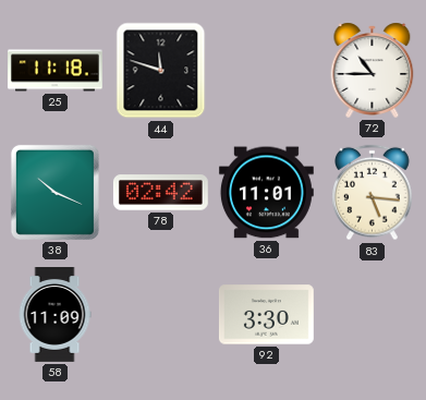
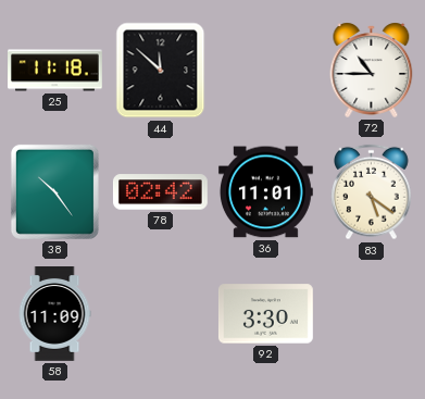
44: 11:48 -> 11:52 (161, 71)
38: 10:19 -> 10:24 (54, 191)
83: 5:16 -> 5:21 (372, 192)
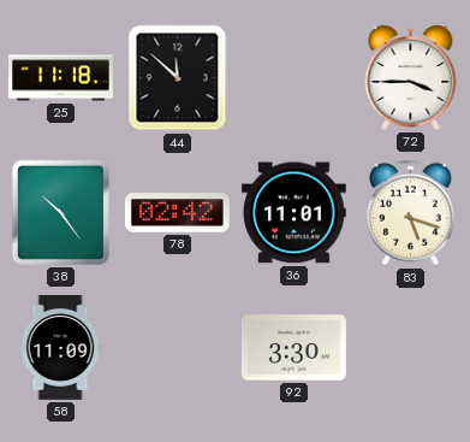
72: 10:45 -> 3:45 (411, 77)
83: 5:21 -> 5:18 (411, 213)
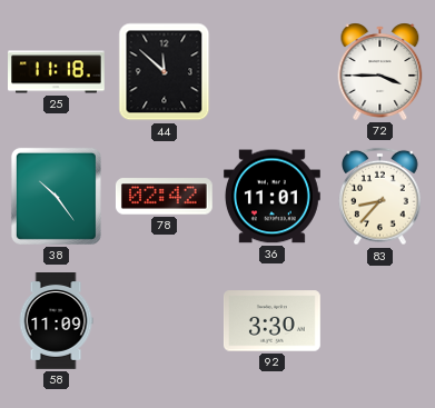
83: 5:18 -> 8:37 (380, 197)
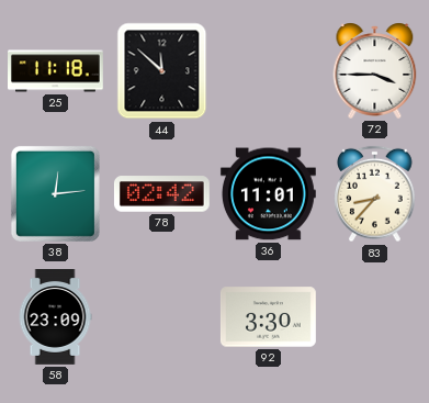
38: 10:24 -> 12:14 (55, 193)
58: 11:09 -> 23:09 (55, 317)
